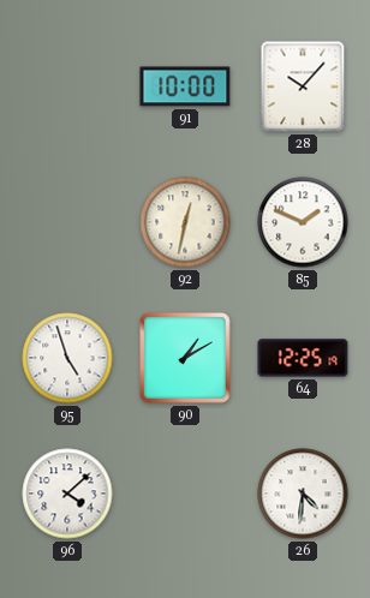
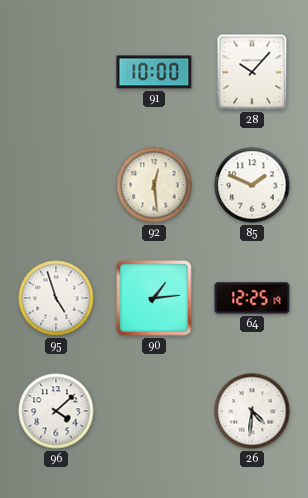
92: 12:32 -> 12:29 (154, 185)
90: 1:10 -> 1:14 (155, 299)
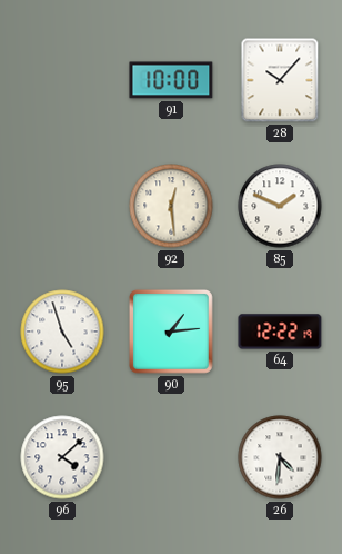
64: 12:25 -> 12:22 (280, 332)
